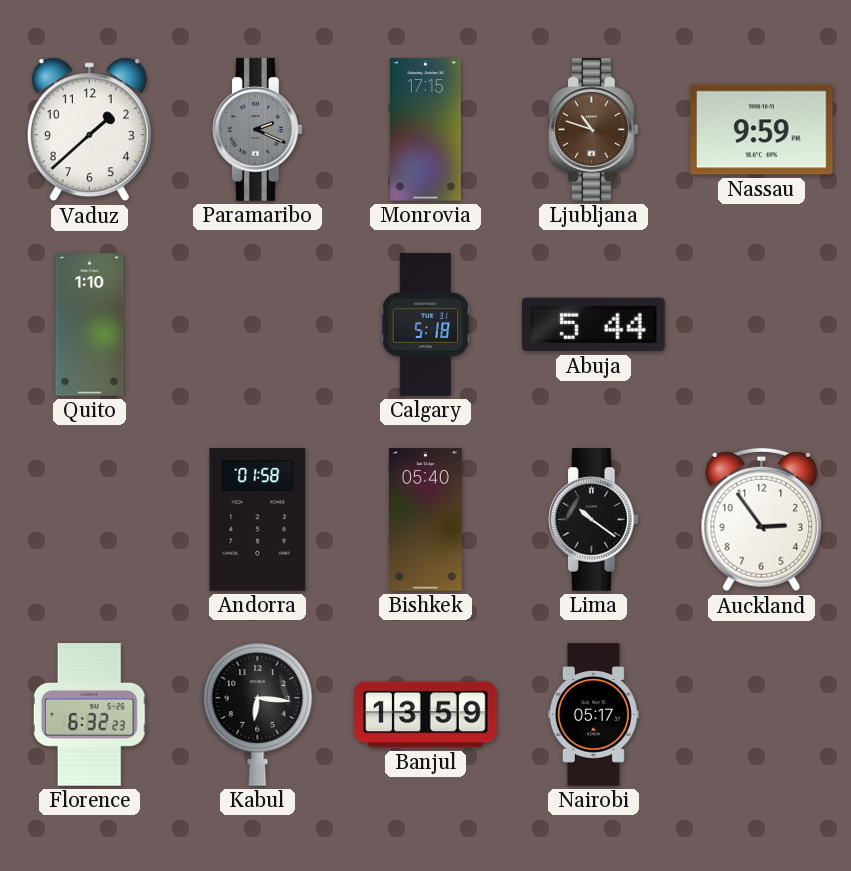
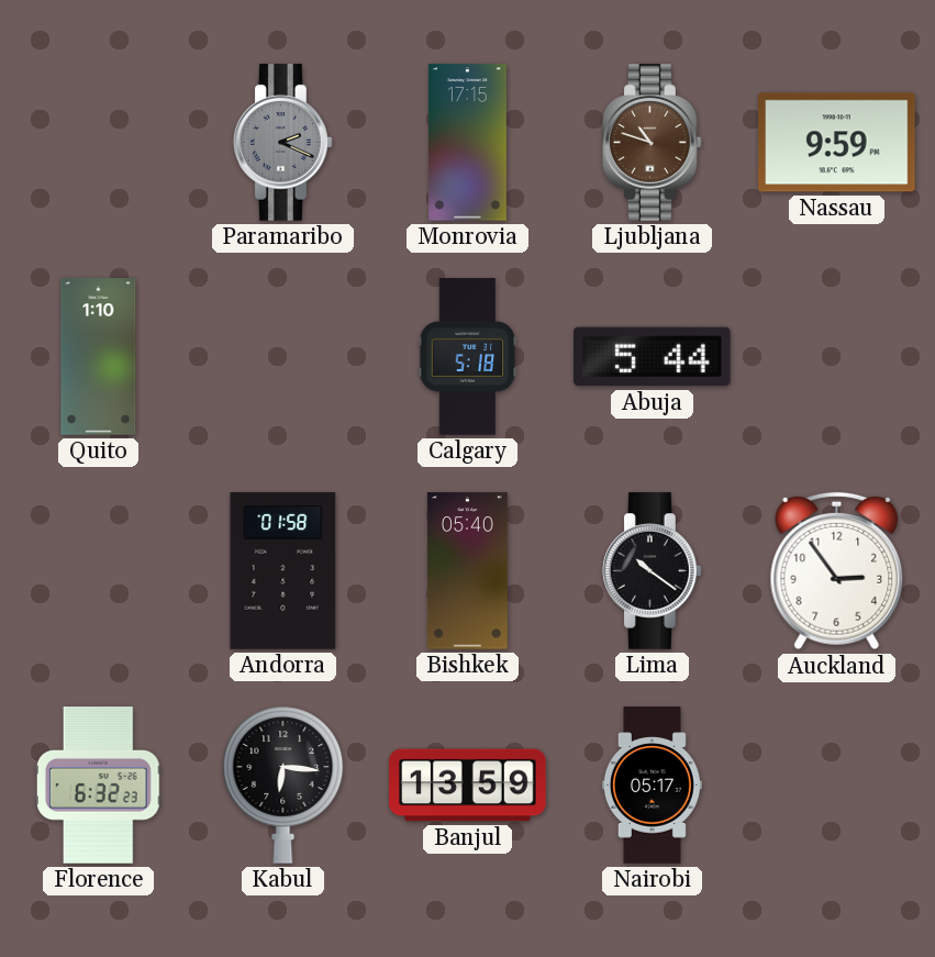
Vaduz: 1:38 -> none (89, 130)
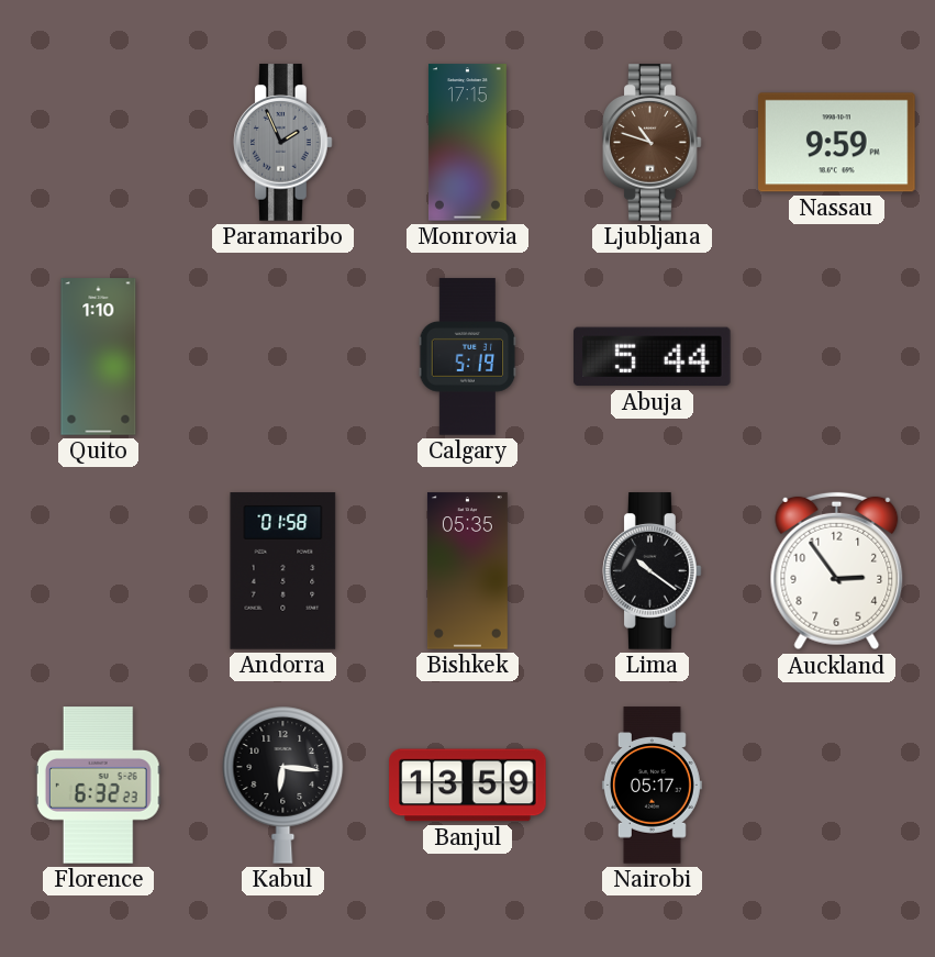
Paramaribo: 2:19 -> 1:56 (283, 143)
Calgary: 5:18 -> 5:19 (468, 357)
Bishkek: 05:40 -> 05:35 (467, 571)
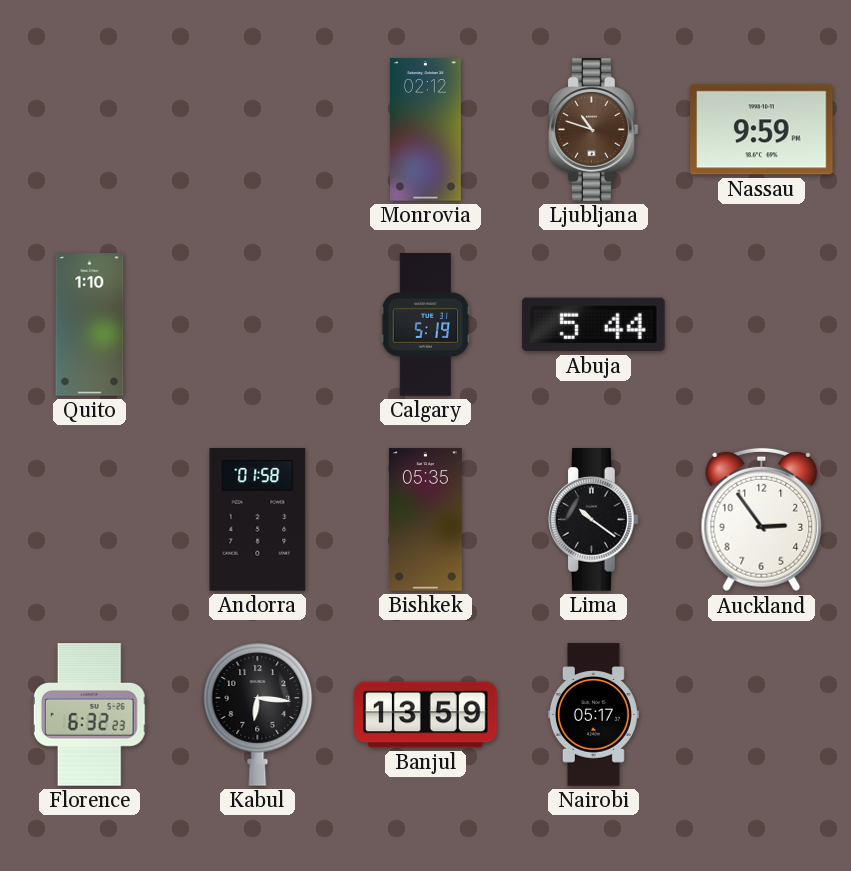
Paramaribo: 1:56 -> none (283, 143)
Monrovia: 17:15 -> 02:12 (425, 130)
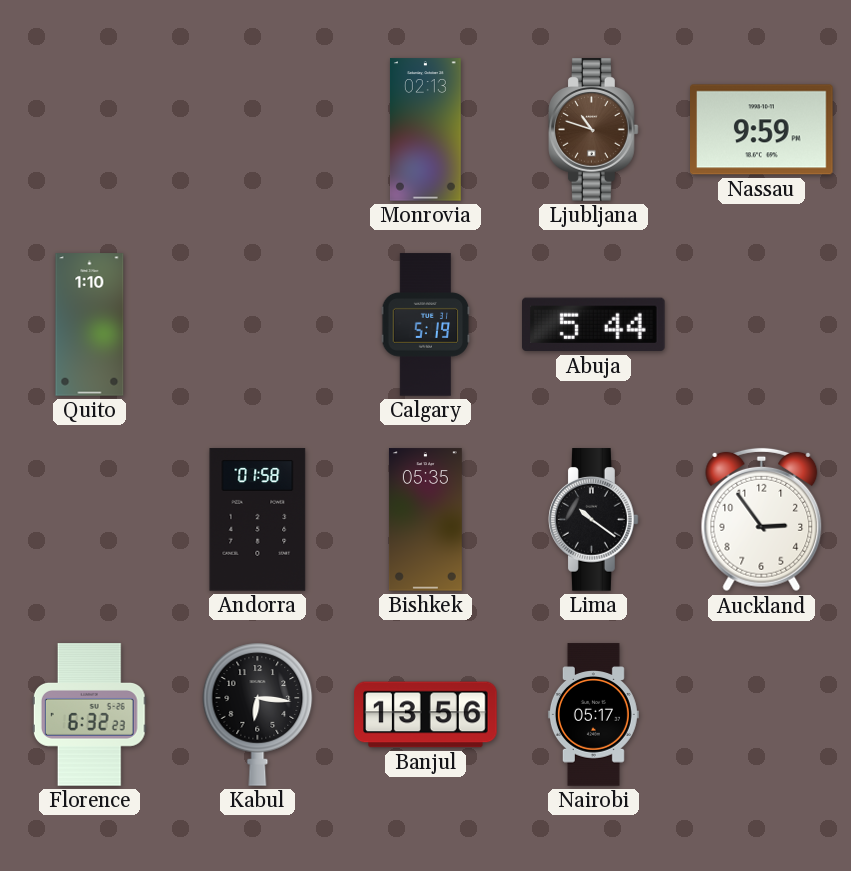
Monrovia: 02:12 -> 02:13 (425, 130)
Banjul: 13:59 -> 13:56 (426, 715)
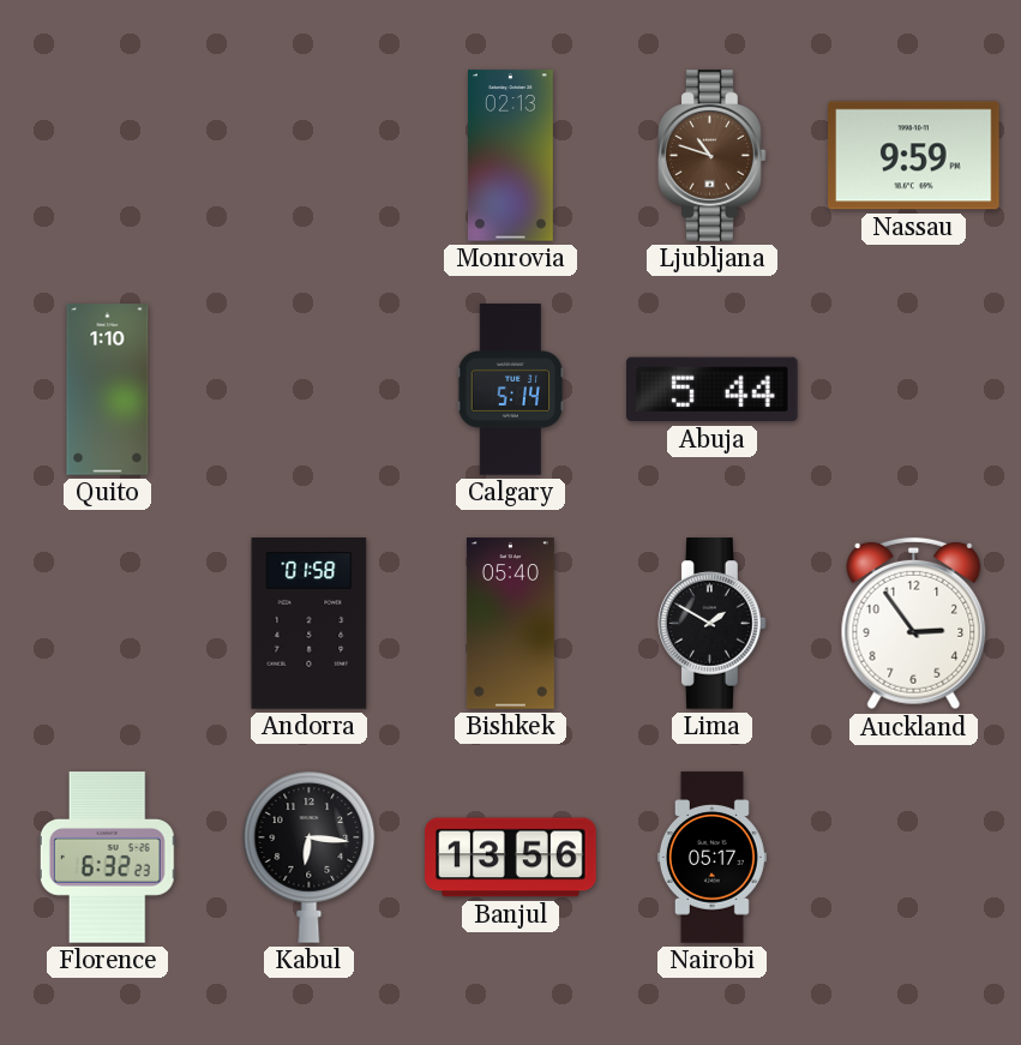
Calgary: 5:19 -> 5:14 (511, 390)
Bishkek: 05:35 -> 05:40 (510, 624)
Lima: 10:21 -> 1:50 (713, 624)
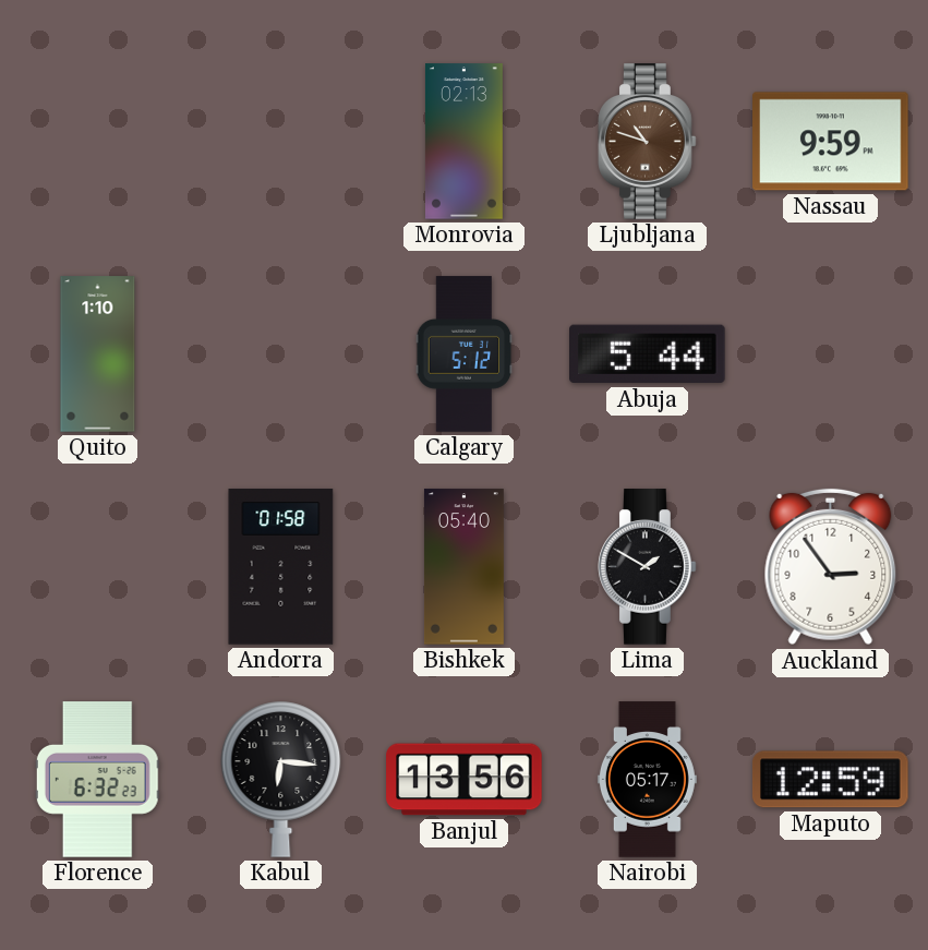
Calgary: 5:14 -> 5:12 (465, 354)
Maputo: none -> 12:59 (831, 780)
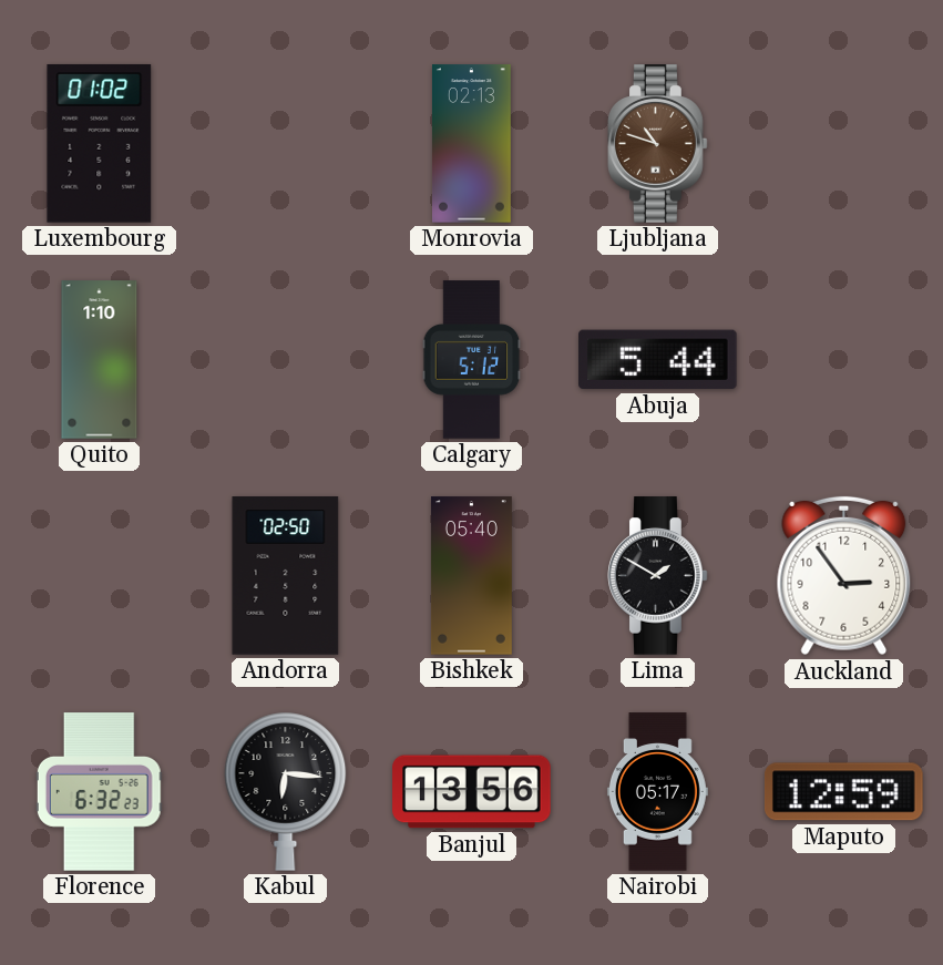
Luxembourg: none -> 01:02 (100, 143)
Nassau: 9:59 -> none (831, 142)
Andorra: 01:58 -> 02:50 (286, 576)
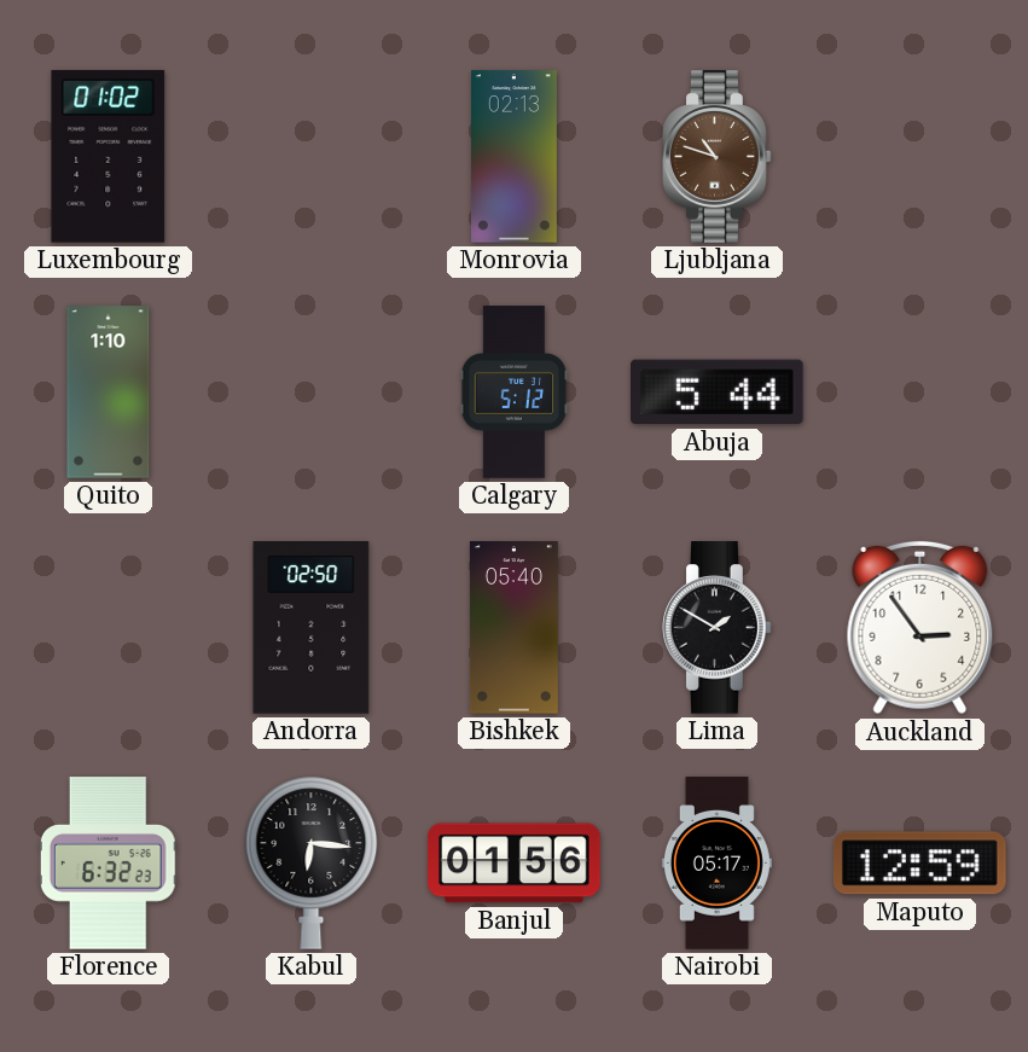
Banjul: 13:56 -> 01:56 (515, 864)
